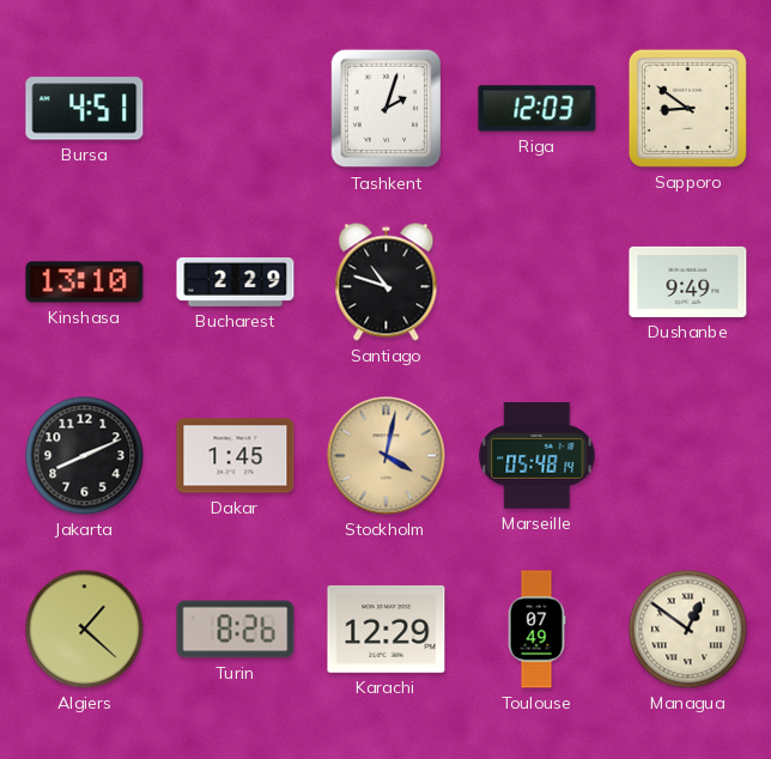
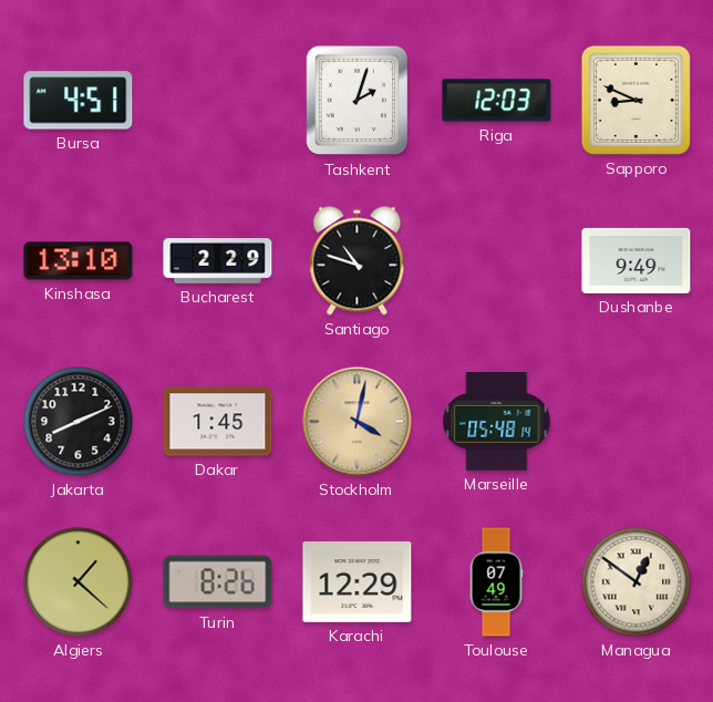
Sapporo: 8:51 -> 8:49 (635, 100)
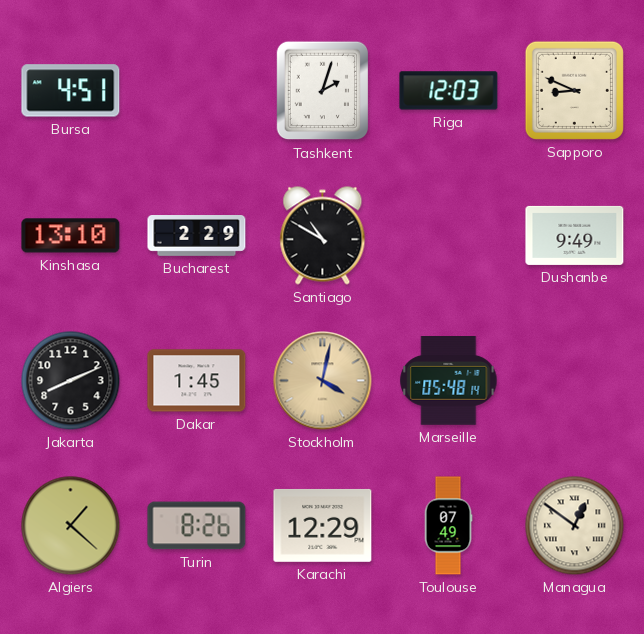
Santiago: 10:48 -> 10:50 (323, 236)
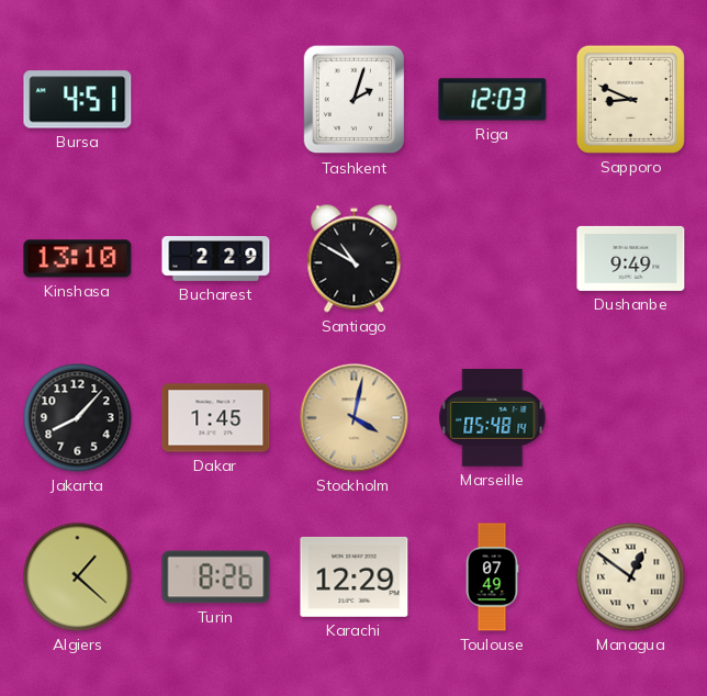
Jakarta: 8:11 -> 8:07 (78, 418)
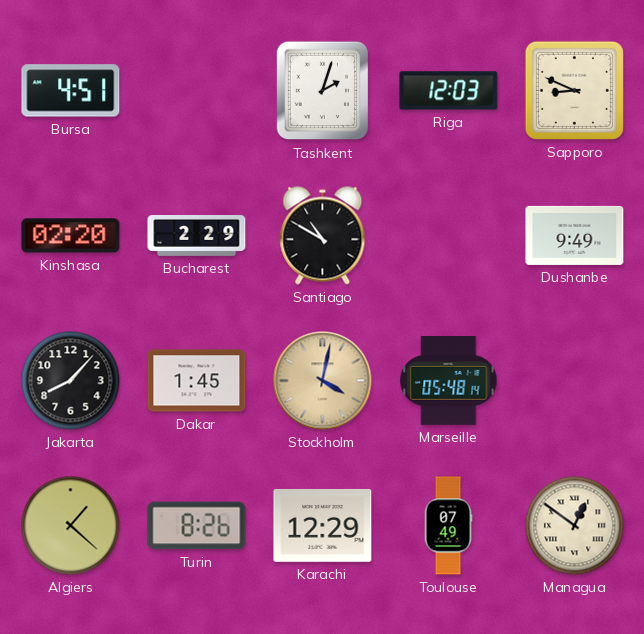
Kinshasa: 13:10 -> 02:20 (71, 236)
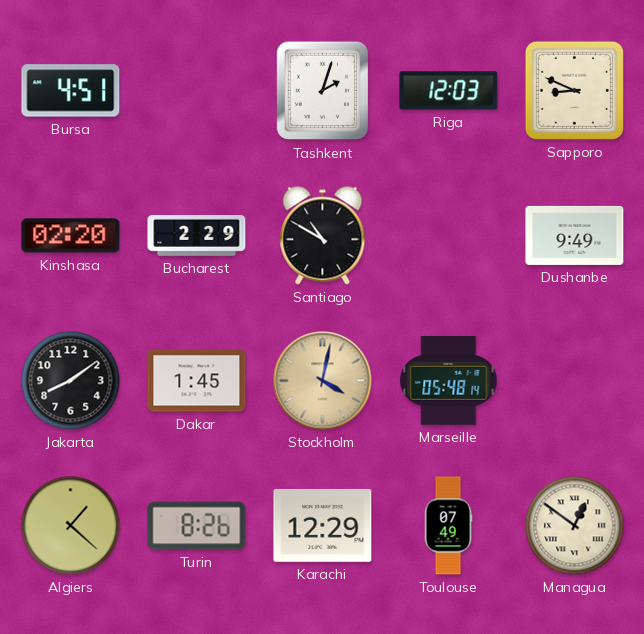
Jakarta: 8:07 -> 8:09 (71, 381)
